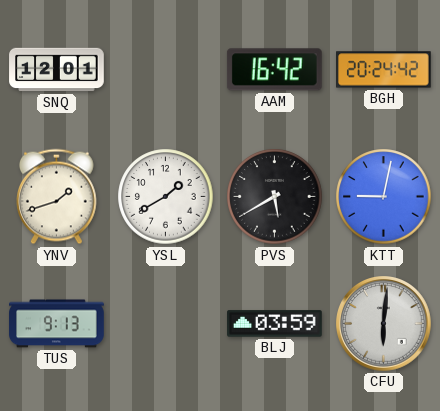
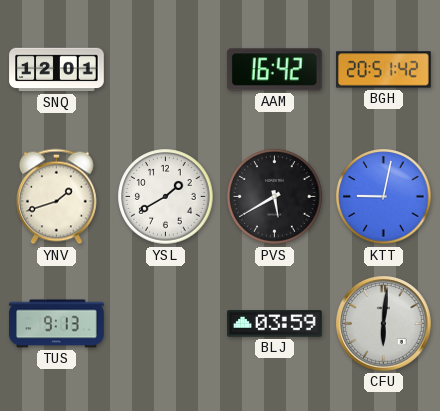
BGH: 20:24 -> 20:51 (384, 70)
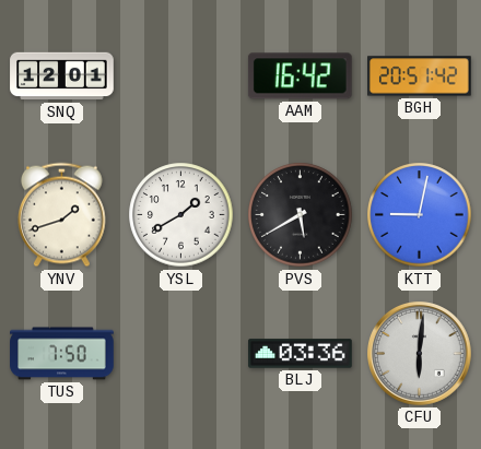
TUS: 9:13 -> 7:50 (62, 354)
BLJ: 03:59 -> 03:36 (301, 354)
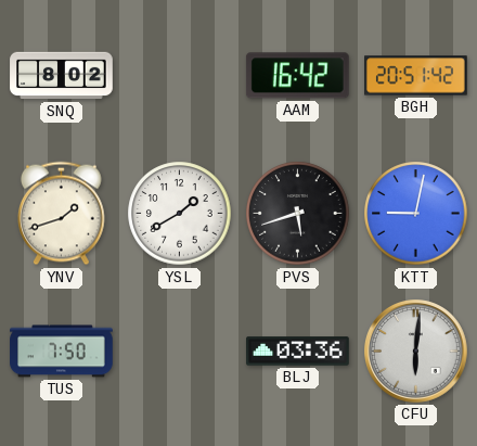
SNQ: 12:01 -> 8:02 (62, 76)
PVS: 5:40 -> 5:42 (298, 214)
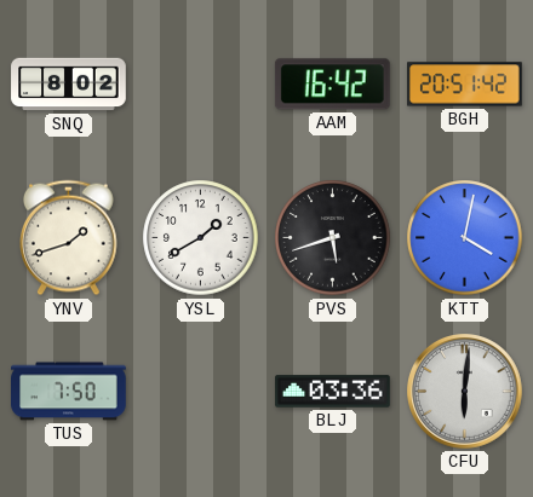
KTT: 9:02 -> 4:02 (465, 238)
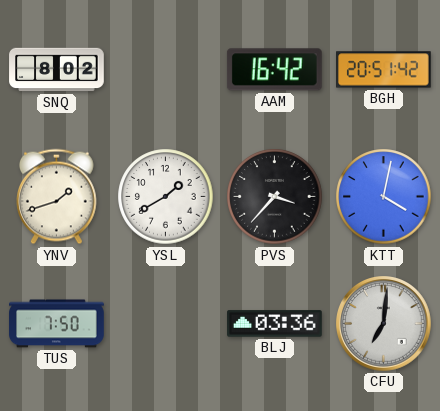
PVS: 5:42 -> 3:37 (275, 197)
CFU: 6:01 -> 7:01 (384, 324)
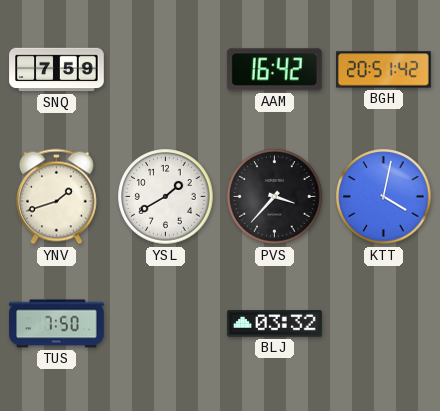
SNQ: 8:02 -> 7:59 (57, 70)
BLJ: 03:36 -> 03:32 (275, 324)
CFU: 7:01 -> none (384, 324)
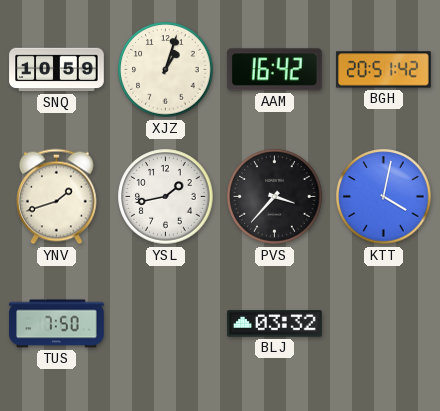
SNQ: 7:59 -> 10:59 (57, 70)
XJZ: none -> 1:03 (166, 70)
YSL: 1:40 -> 1:43 (166, 197)
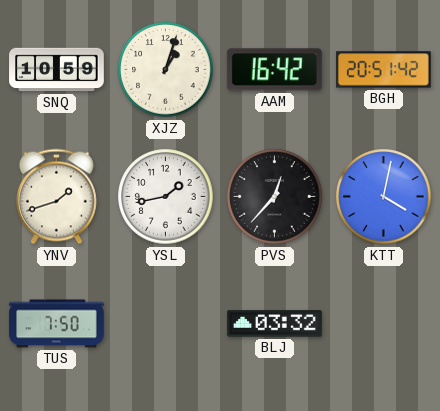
PVS: 3:37 -> 12:37 (275, 197)
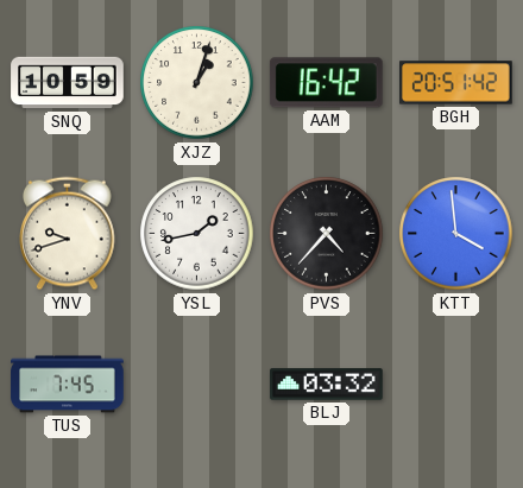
YNV: 1:42 -> 9:42 (68, 234)
PVS: 12:37 -> 4:37 (327, 234)
KTT: 4:02 -> 3:59 (456, 234)
TUS: 7:50 -> 7:45 (68, 385)
